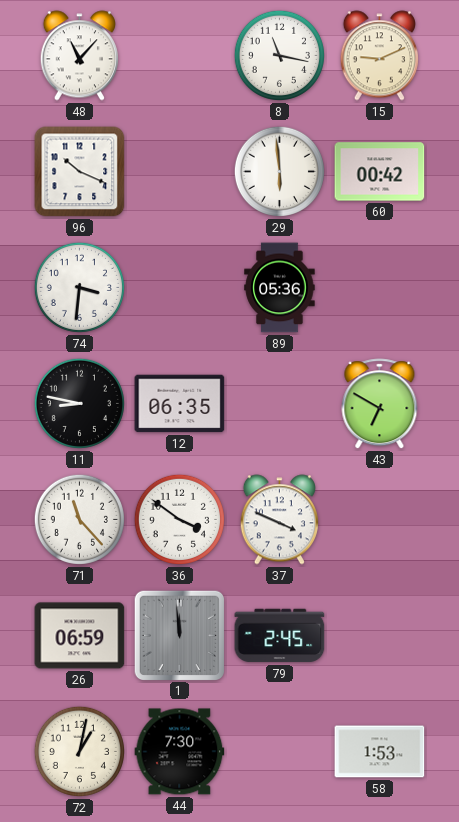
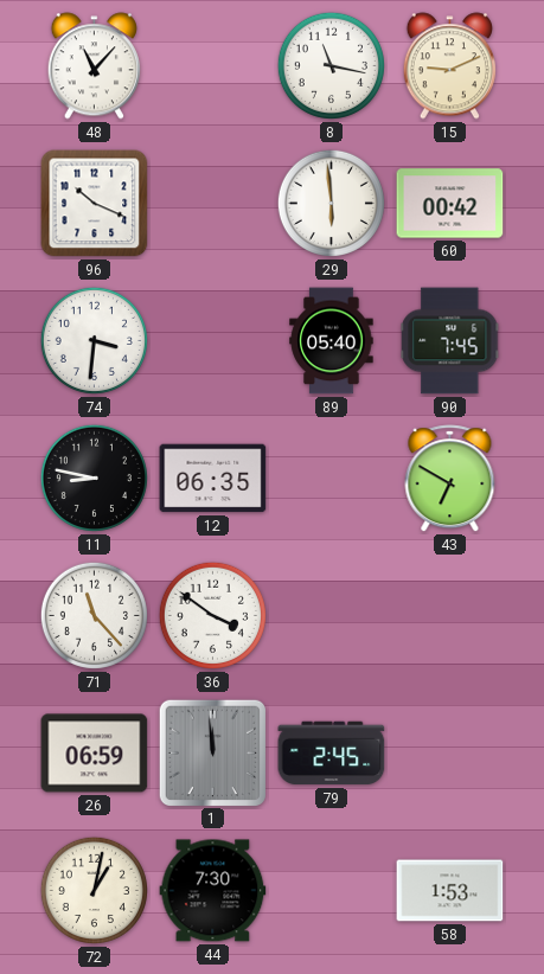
89: 05:36 -> 05:40 (332, 341)
90: none -> 7:45 (450, 341)
37: 3:49 -> none (279, 520)
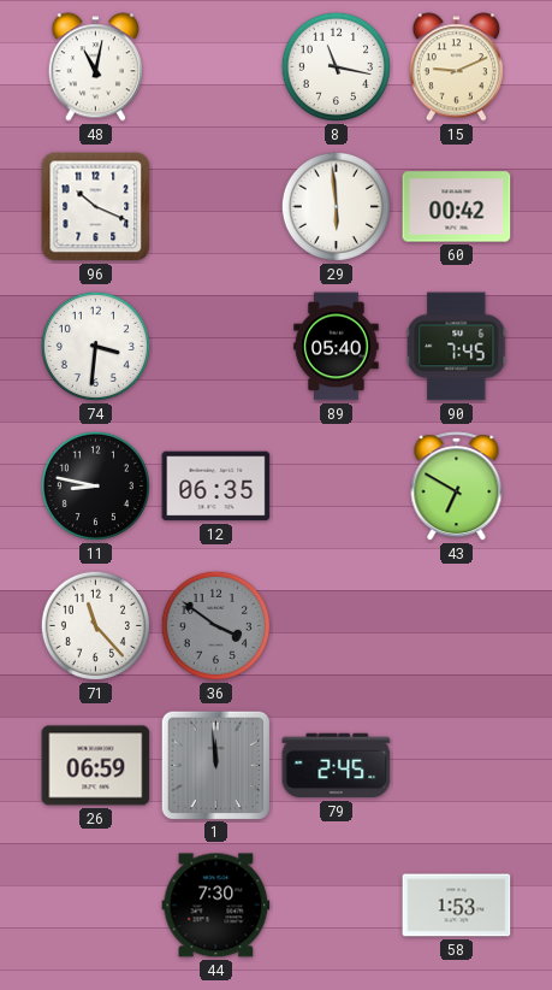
48: 11:07 -> 11:02 (95, 67)
36 dial: white -> grey (215, 625)
72: 1:02 -> none (94, 890)
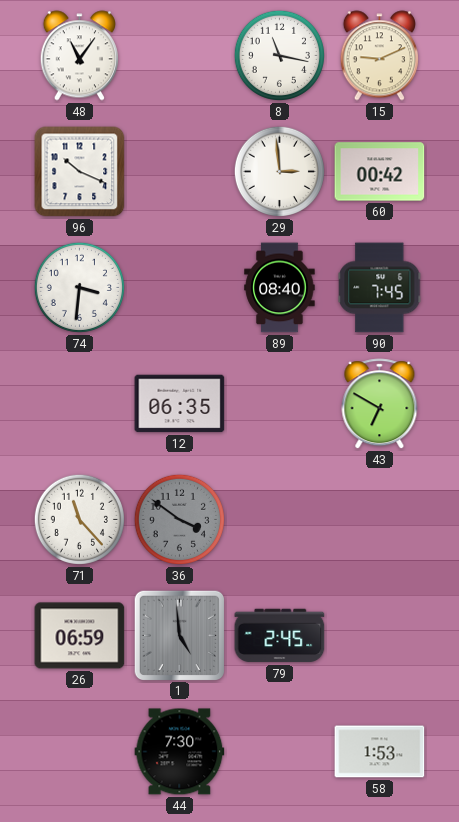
48: 11:02 -> 11:06 (79, 56)
29: 5:59 -> 2:59 (279, 171)
89: 05:40 -> 08:40 (280, 288)
11: 8:47 -> none (95, 485)
1: 11:59 -> 4:59 (179, 635)
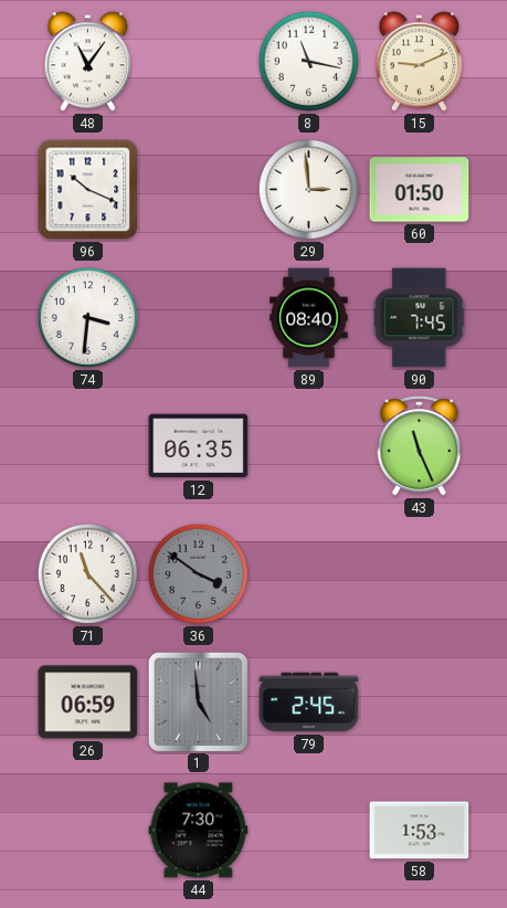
60: 00:42 -> 01:50 (420, 190)
43: 6:50 -> 11:26 (420, 446)
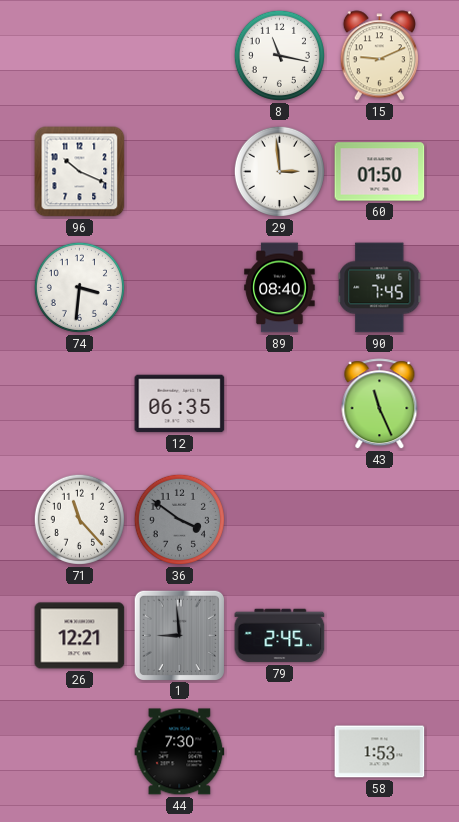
48: 11:06 -> none (87, 62)
26: 06:59 -> 12:21 (80, 636)
1: 4:59 -> 8:59 (179, 635)
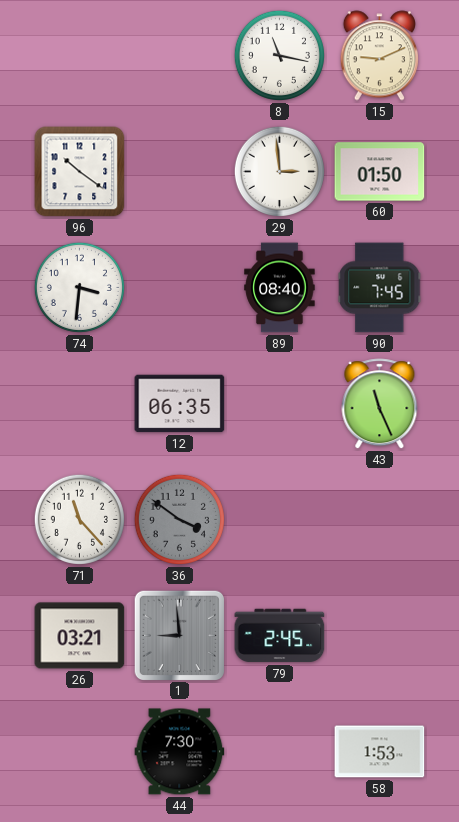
96: 10:19 -> 10:21 (80, 172)
26: 12:21 -> 03:21 (80, 636)
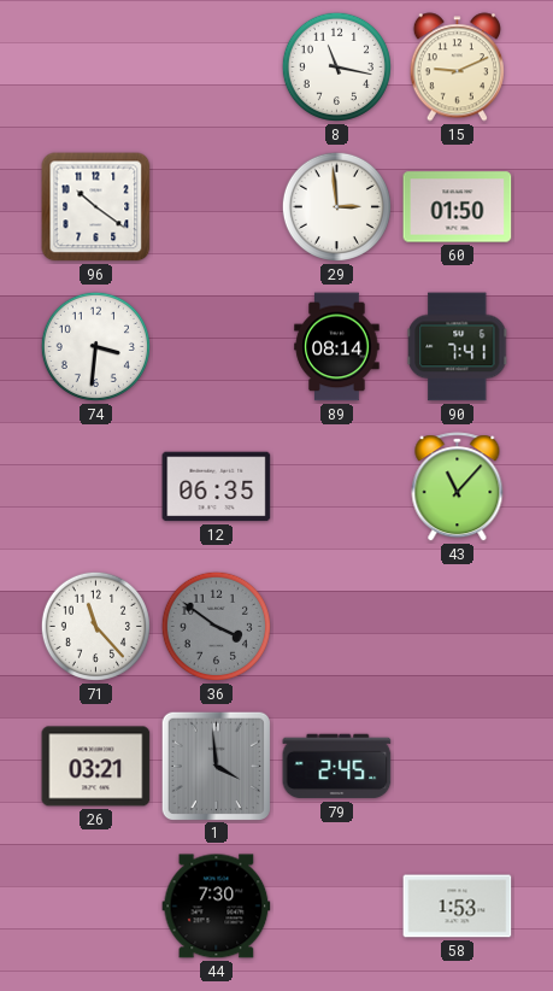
89: 08:40 -> 08:14 (337, 347)
90: 7:45 -> 7:41 (458, 347)
43: 11:26 -> 11:07 (458, 487)
1: 8:59 -> 3:59 (216, 766)
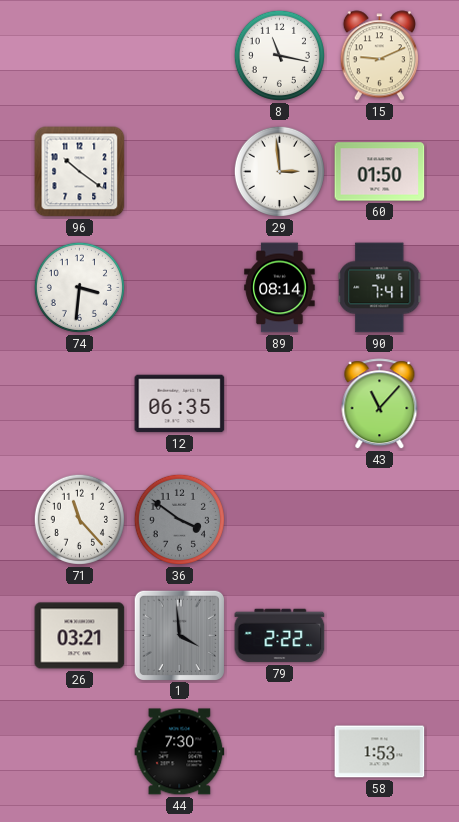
79: 2:45 -> 2:22 (280, 636)
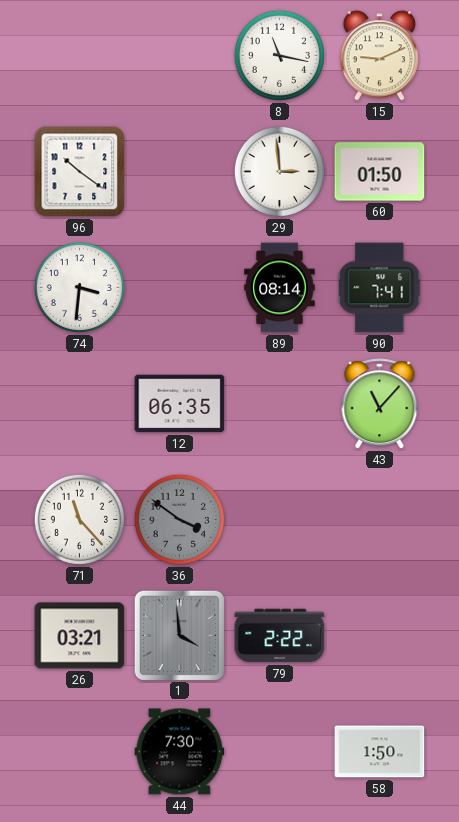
58: 1:53 -> 1:50 (380, 752)
